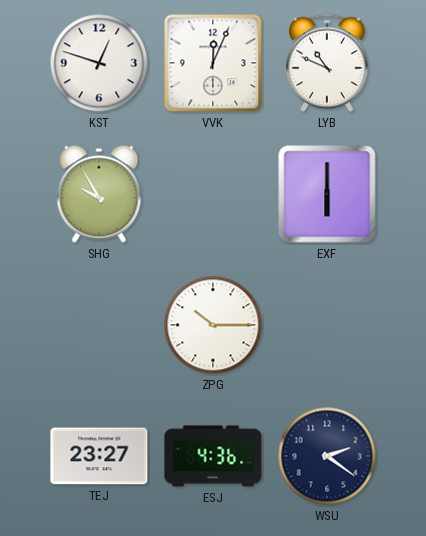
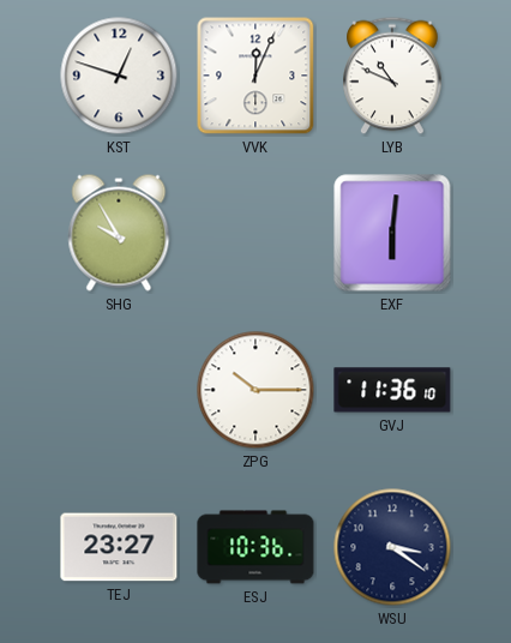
EXF: 6:00 -> 6:01 (392, 233)
GVJ: none -> 11:36 (392, 390)
ESJ: 4:36 -> 10:36 (256, 547)
WSU: 2:21 -> 3:21 (392, 547)
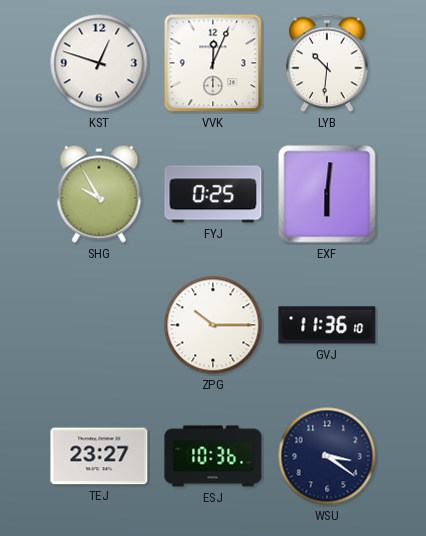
LYB: 10:49 -> 10:31 (327, 63)
FYJ: none -> 0:25 (213, 194)
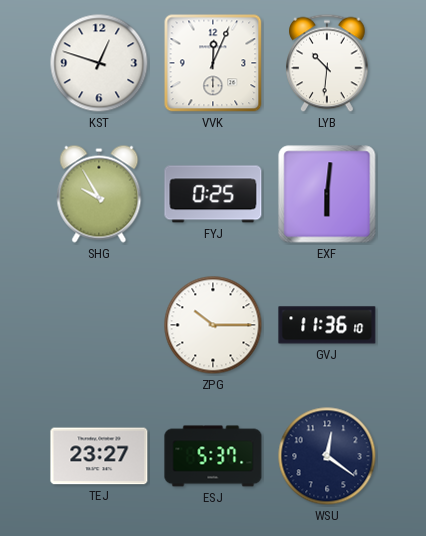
ESJ: 10:36 -> 5:37 (213, 456)
WSU: 3:21 -> 12:21 (327, 456)
